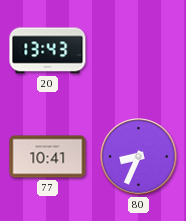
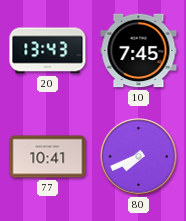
10: none -> 7:45 (139, 51)
80: 8:34 -> 7:41 (139, 157)
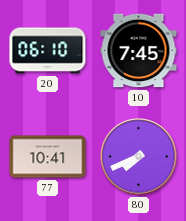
20: 13:43 -> 06:10 (48, 51)
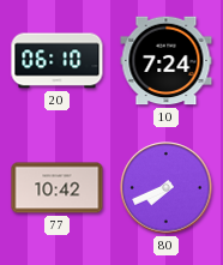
10: 7:45 -> 7:24 (167, 61)
77: 10:41 -> 10:42 (58, 188)
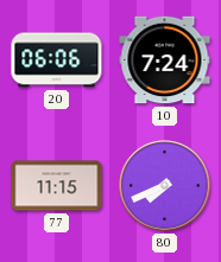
20: 06:10 -> 06:06 (57, 60)
77: 10:42 -> 11:15 (57, 186)
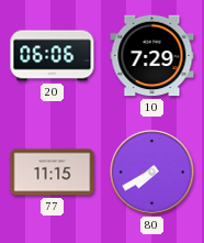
10: 7:24 -> 7:29 (152, 56)
80: 7:41 -> 7:40 (152, 173)
